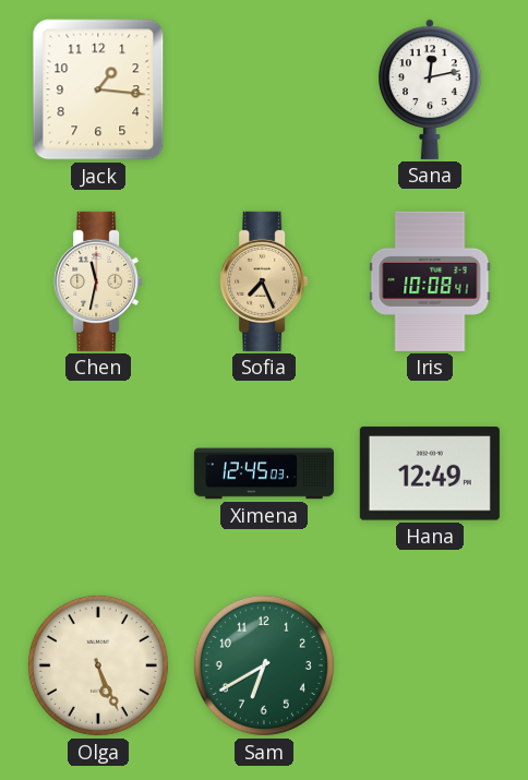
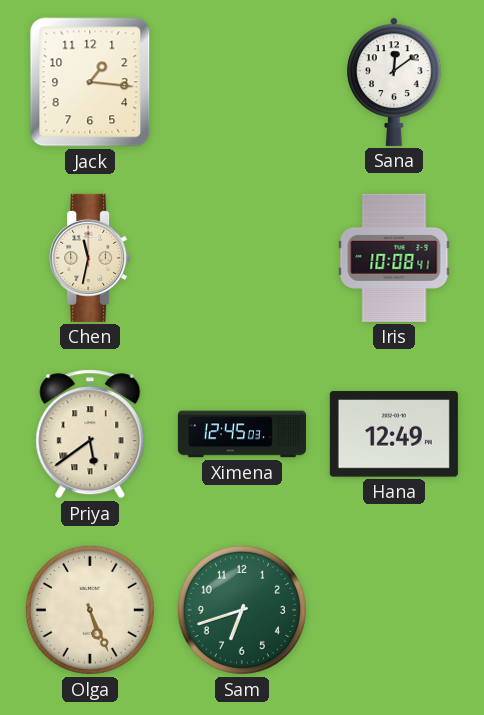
Sana: 12:13 -> 12:09 (394, 82)
Sofia: 7:26 -> none (264, 281)
Priya: none -> 5:39 (90, 434)
Sam: 6:40 -> 6:42 (242, 610)
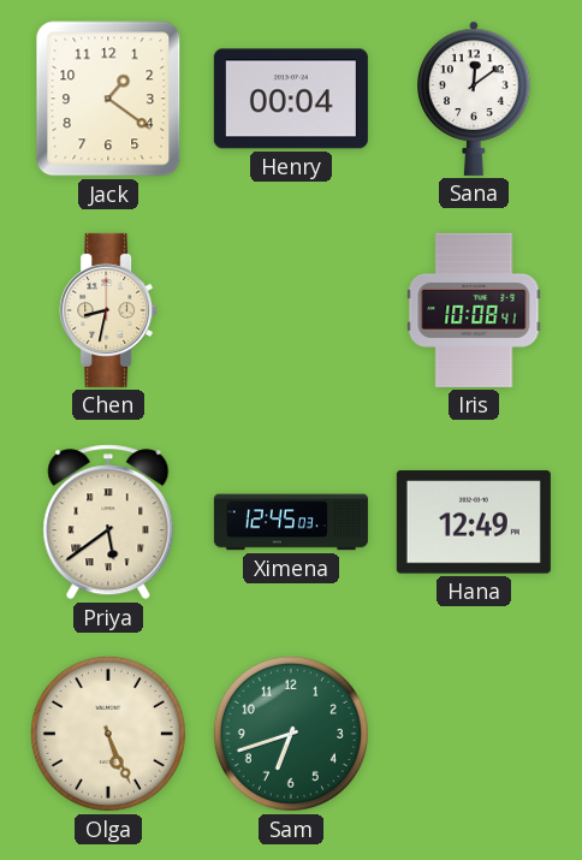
Jack: 1:16 -> 1:21 (108, 99)
Henry: none -> 00:04 (291, 99)
Chen: 11:32 -> 8:32 (108, 310)
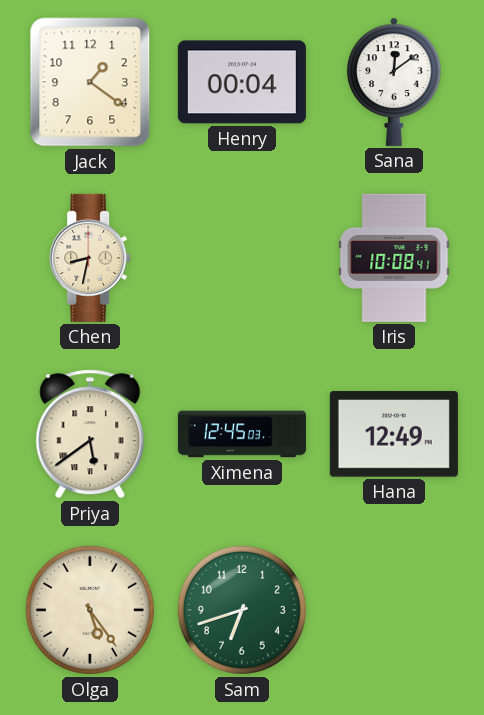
Olga: 5:26 -> 5:24 (90, 610)
